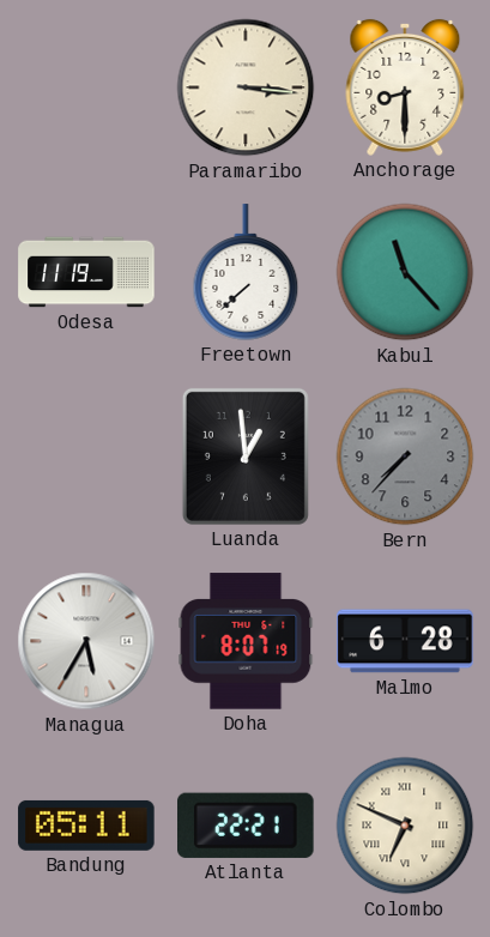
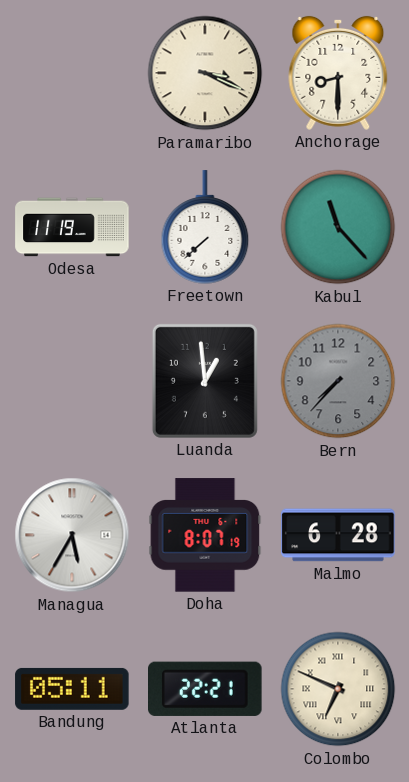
Paramaribo: 3:16 -> 3:19 (205, 73)
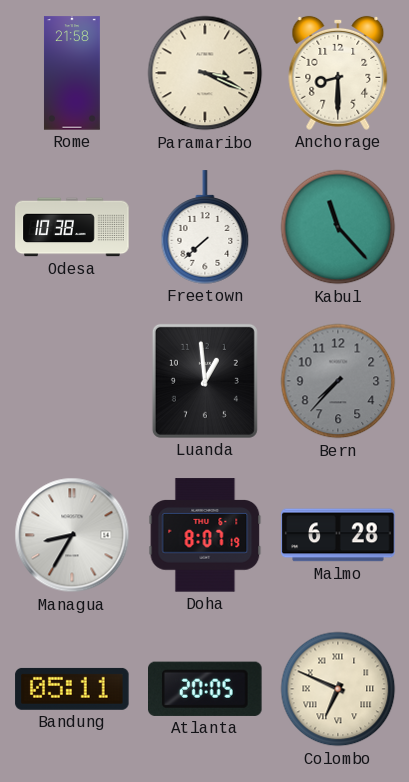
Rome: none -> 21:58 (72, 73)
Odesa: 11:19 -> 10:38 (72, 227)
Managua: 5:35 -> 8:35 (72, 535)
Atlanta: 22:21 -> 20:05 (206, 689)
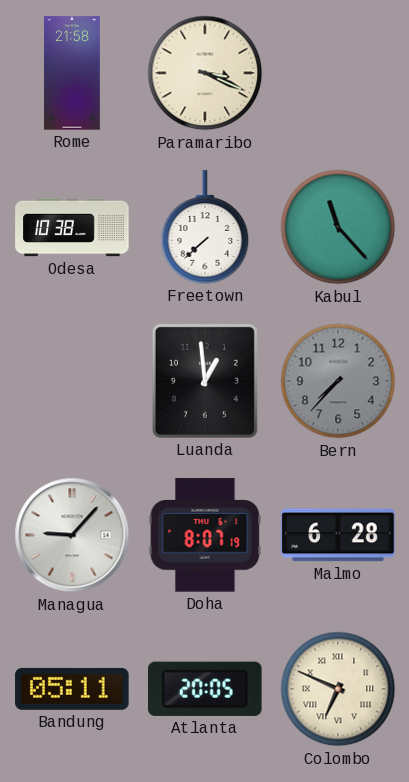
Anchorage: 8:30 -> none (338, 73)
Managua: 8:35 -> 9:07 (72, 535)
